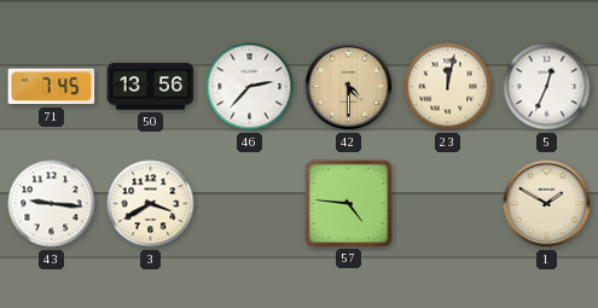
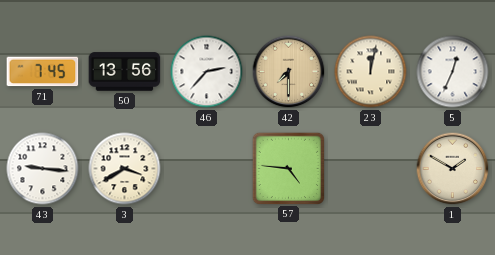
42: 4:30 -> 7:30 (289, 72)
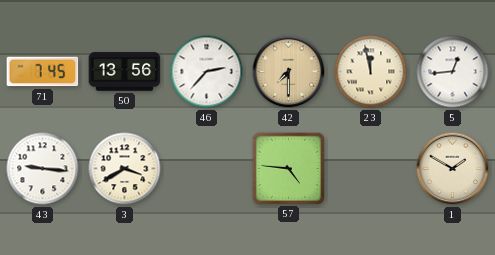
23: 12:02 -> 11:58 (371, 72)
5: 12:34 -> 12:44 (453, 72)
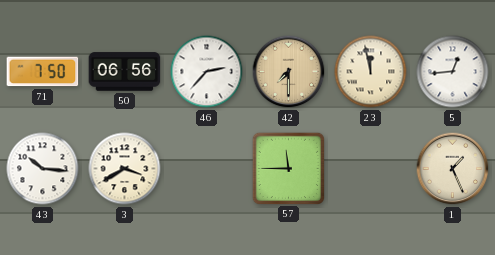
71: 7:45 -> 7:50 (43, 72)
50: 13:56 -> 06:56 (125, 72)
43: 9:16 -> 10:16 (43, 169)
57: 4:46 -> 11:45 (288, 168)
1: 1:50 -> 1:26 (453, 169)
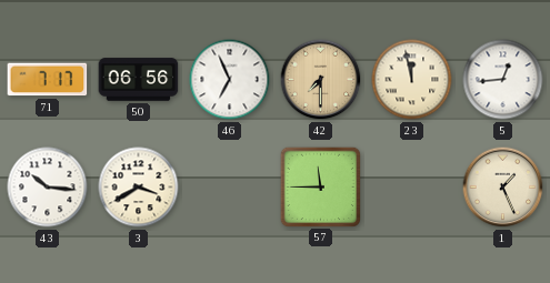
71: 7:50 -> 7:17 (48, 80)
46: 2:37 -> 6:56 (230, 80)
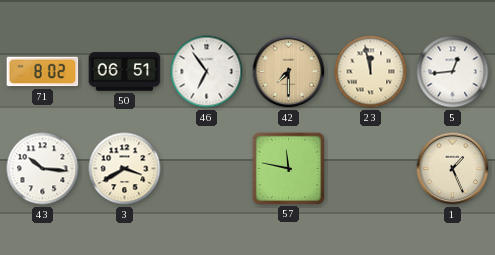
71: 7:17 -> 8:02 (43, 72)
50: 06:56 -> 06:51 (125, 72)
46: 6:56 -> 6:54 (207, 72)
57: 11:45 -> 11:47 (288, 168)
